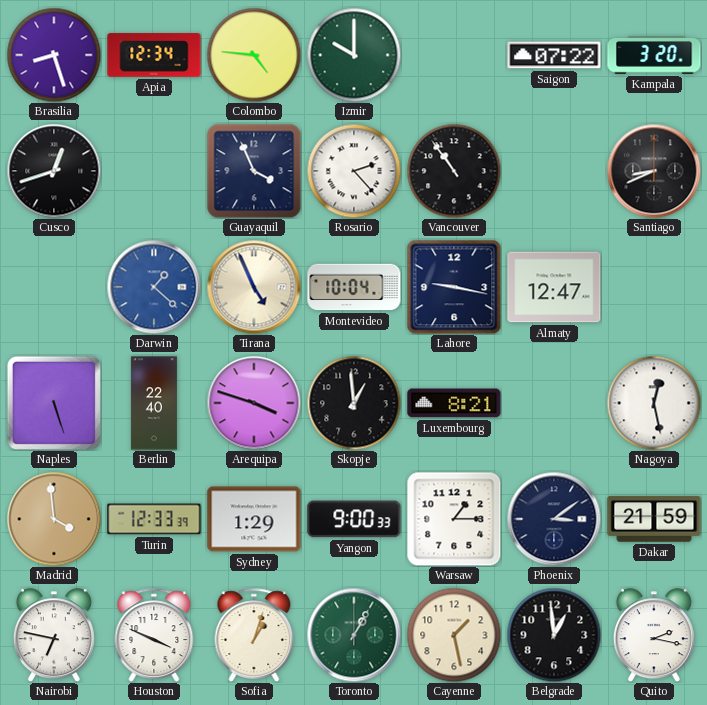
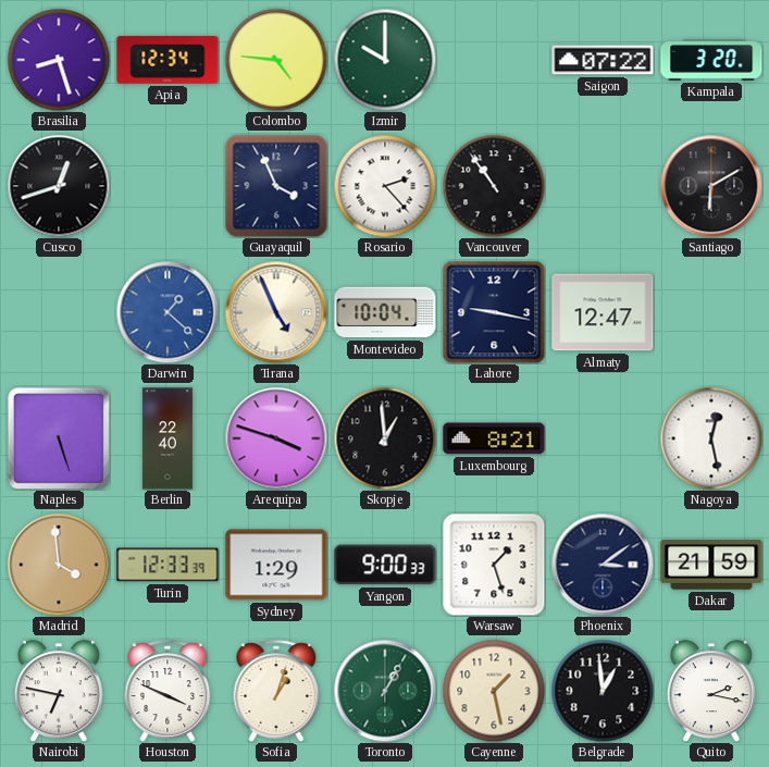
Santiago: 8:41 -> 6:10 (711, 186)
Warsaw: 1:15 -> 1:27 (494, 565)
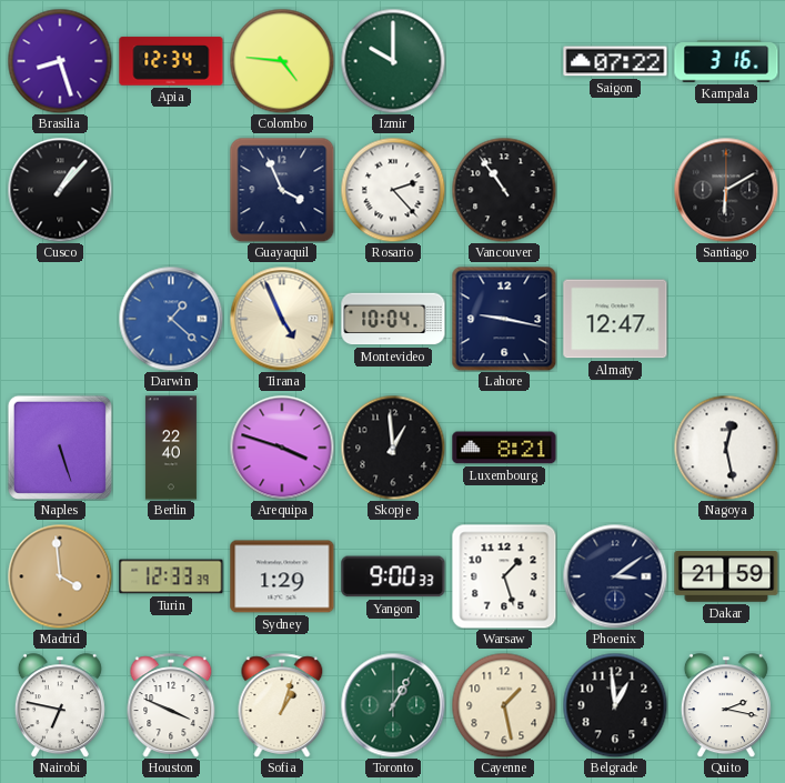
Kampala: 3:20 -> 3:16 (726, 61)
Cusco: 12:42 -> 1:07 (60, 190)
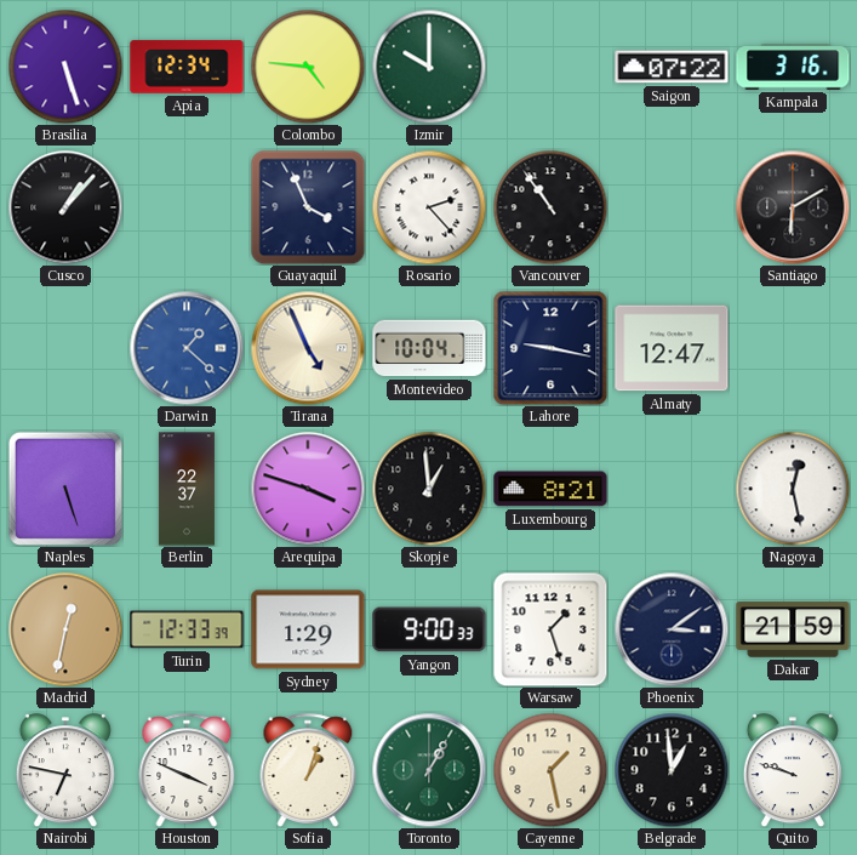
Brasilia: 8:27 -> 5:27 (65, 67)
Berlin: 22:40 -> 22:37 (187, 489)
Madrid: 3:59 -> 12:32 (65, 629)
Quito: 2:17 -> 9:48 (793, 770)
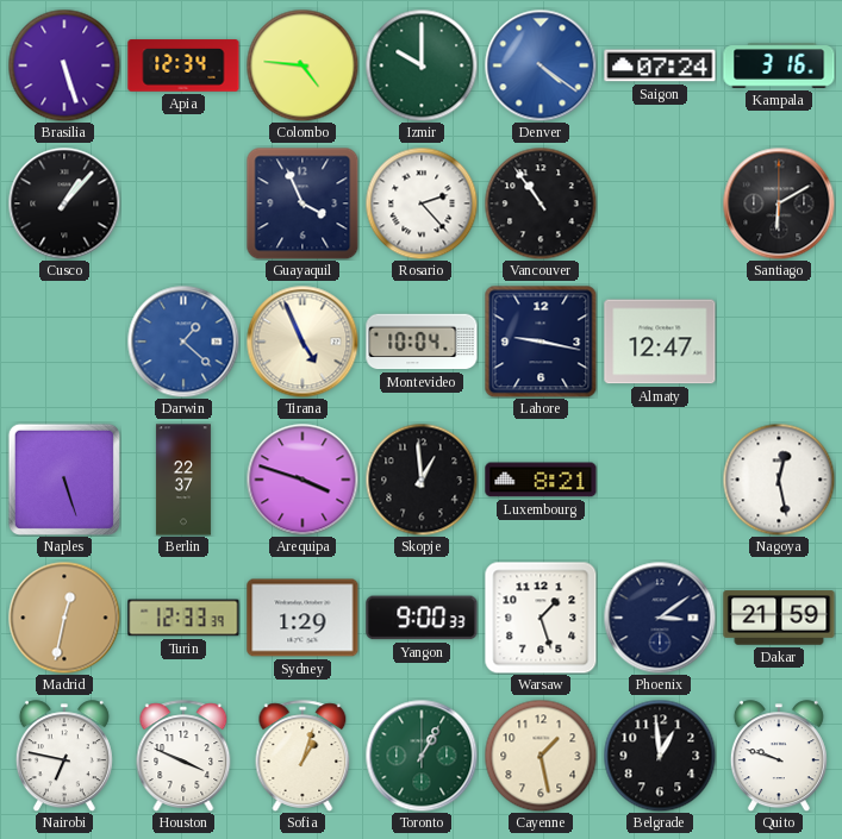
Denver: none -> 4:21 (541, 65)
Saigon: 07:22 -> 07:24 (660, 65)
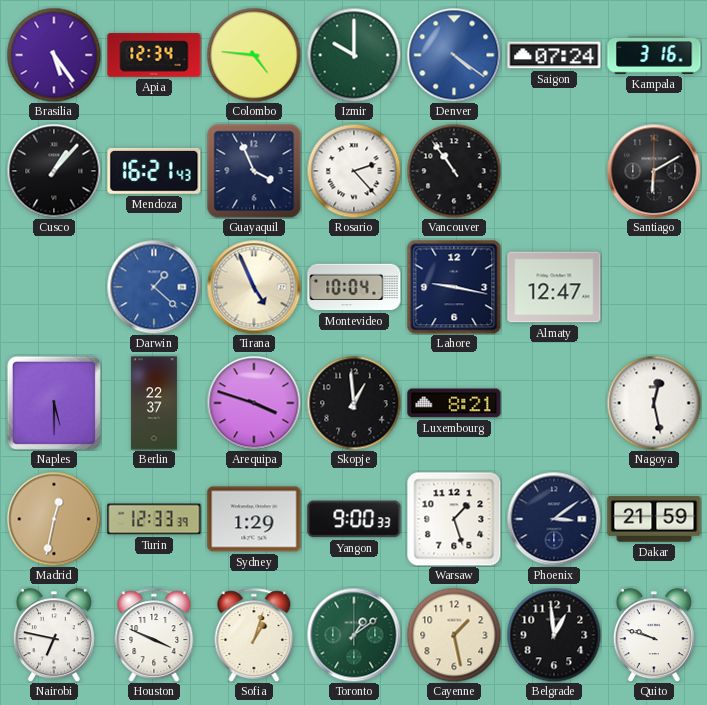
Brasilia: 5:27 -> 5:24 (54, 55)
Mendoza: none -> 16:21 (154, 171)
Naples: 5:27 -> 5:30 (54, 403)
Toronto: 1:05 -> 1:09 (354, 635)
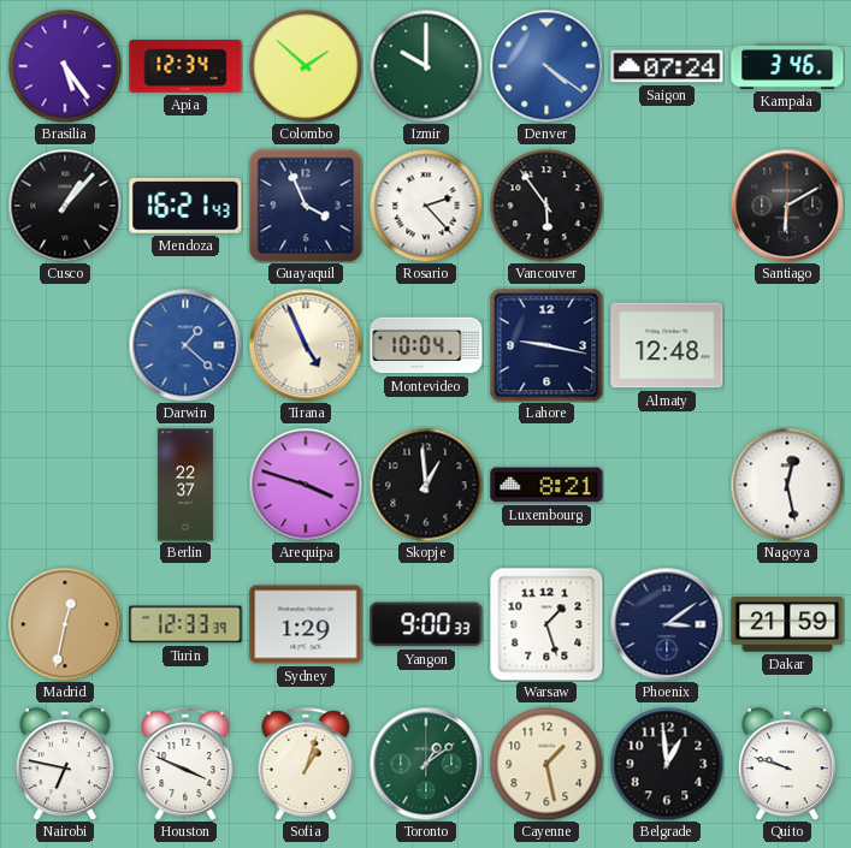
Colombo: 4:46 -> 1:52 (306, 66)
Kampala: 3:16 -> 3:46 (787, 66)
Vancouver: 10:54 -> 5:54 (546, 206)
Almaty: 12:47 -> 12:48 (667, 345)
Naples: 5:30 -> none (54, 403)
